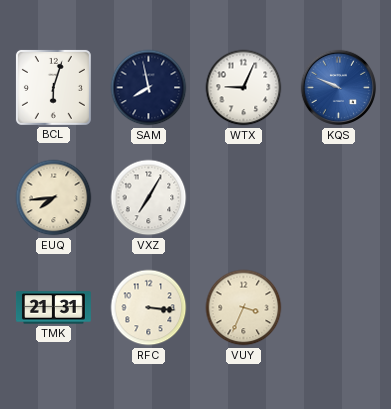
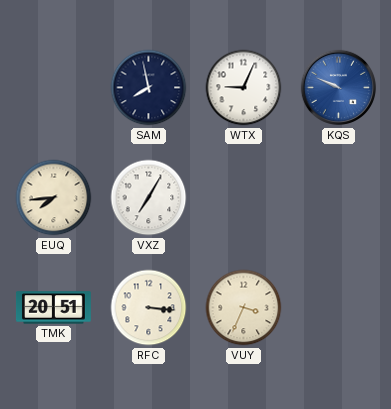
BCL: 6:03 -> none (53, 87)
TMK: 21:31 -> 20:51 (53, 308)
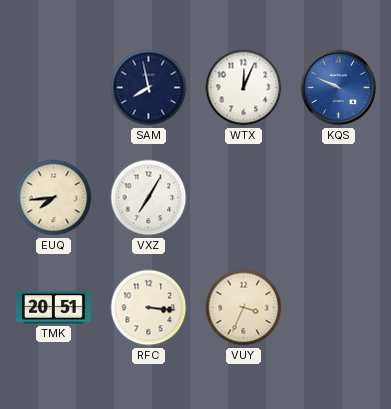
WTX: 9:04 -> 12:04 (244, 88)
